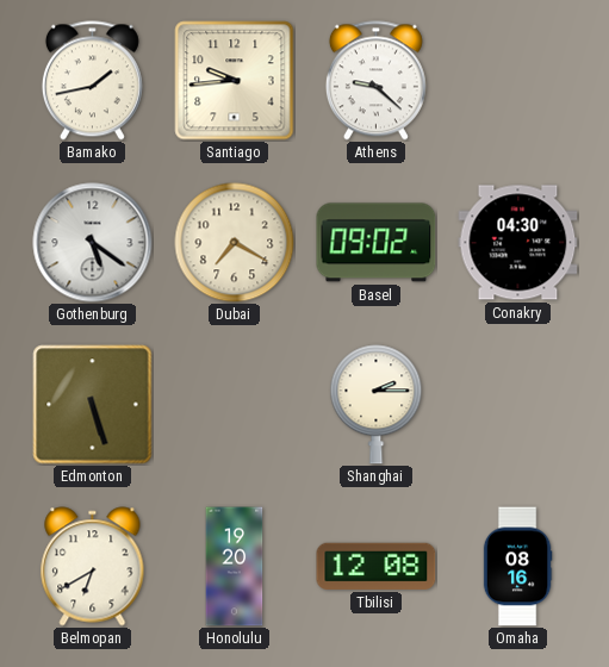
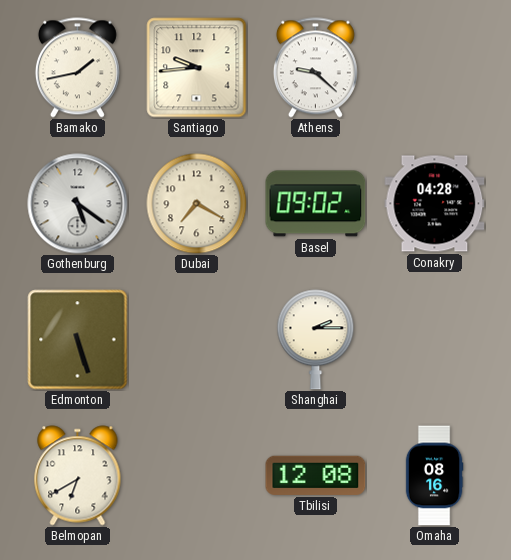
Conakry: 04:30 -> 04:28 (435, 204)
Honolulu: 19:20 -> none (235, 567)
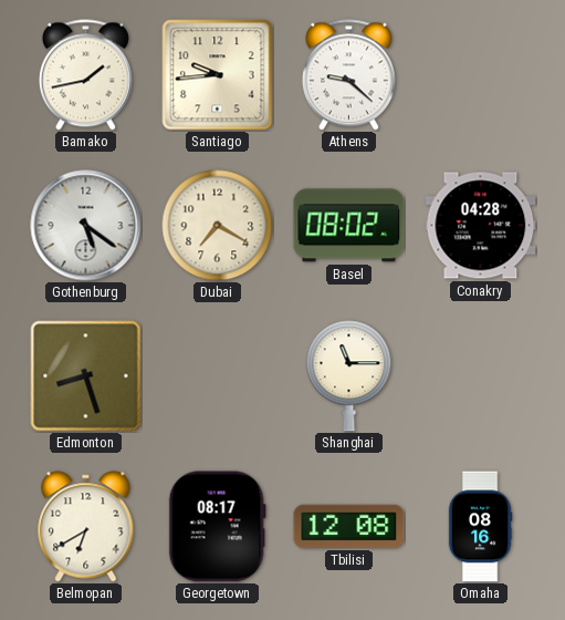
Basel: 09:02 -> 08:02 (349, 226)
Edmonton: 5:27 -> 8:27 (86, 376)
Shanghai: 2:15 -> 11:15 (349, 376)
Georgetown: none -> 08:17 (217, 527)
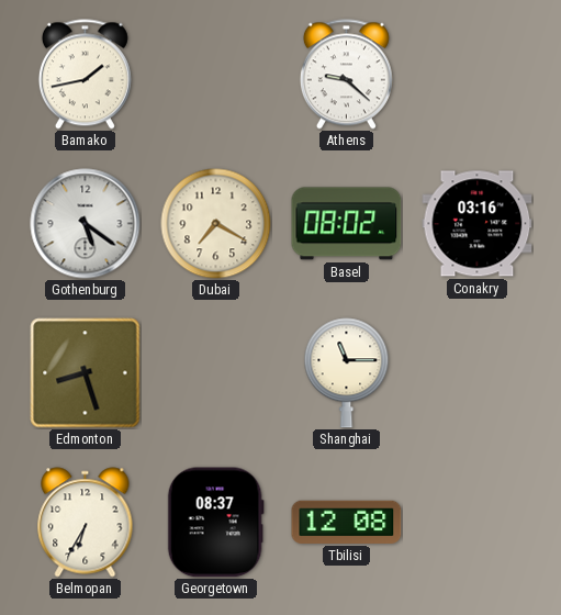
Santiago: 9:44 -> none (218, 75)
Conakry: 04:28 -> 03:16 (478, 224)
Belmopan: 6:40 -> 6:35 (86, 523)
Georgetown: 08:17 -> 08:37 (215, 523)
Omaha: 08:16 -> none (480, 527)
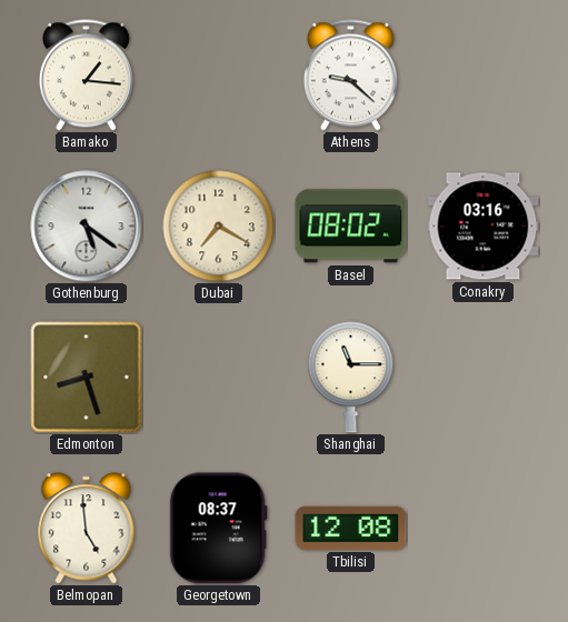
Bamako: 1:43 -> 1:16 (86, 76)
Belmopan: 6:35 -> 4:59 (87, 529)
